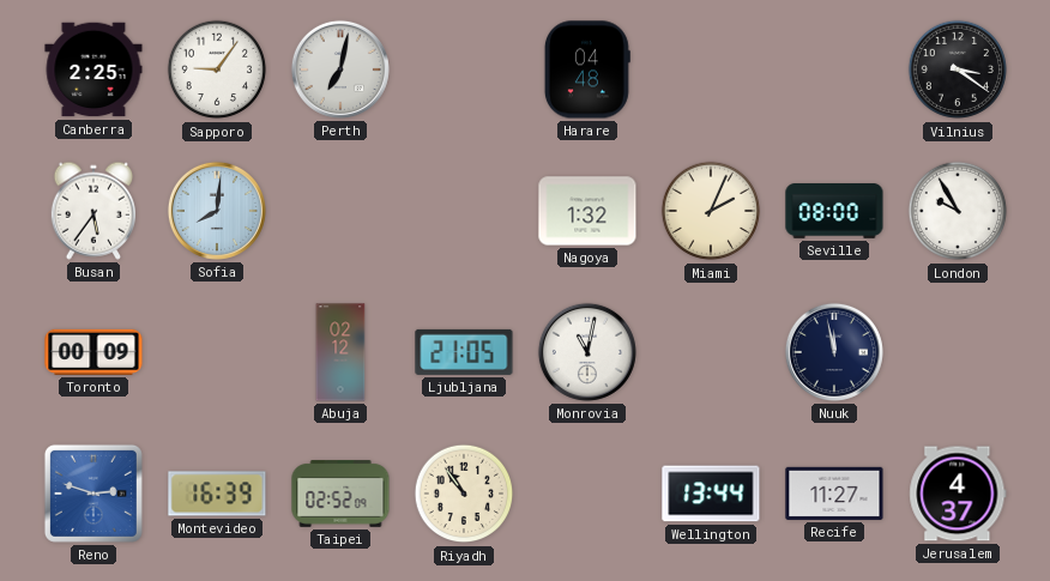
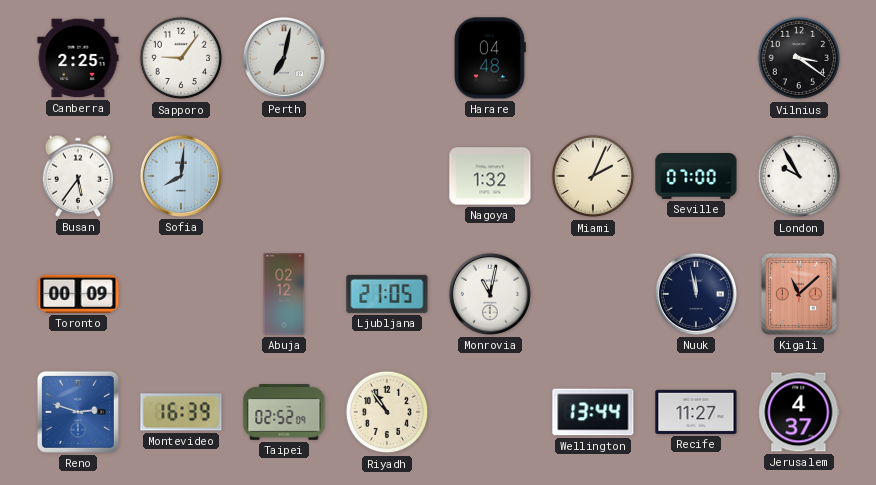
Seville: 08:00 -> 07:00 (696, 177)
Kigali: none -> 11:08 (799, 294)
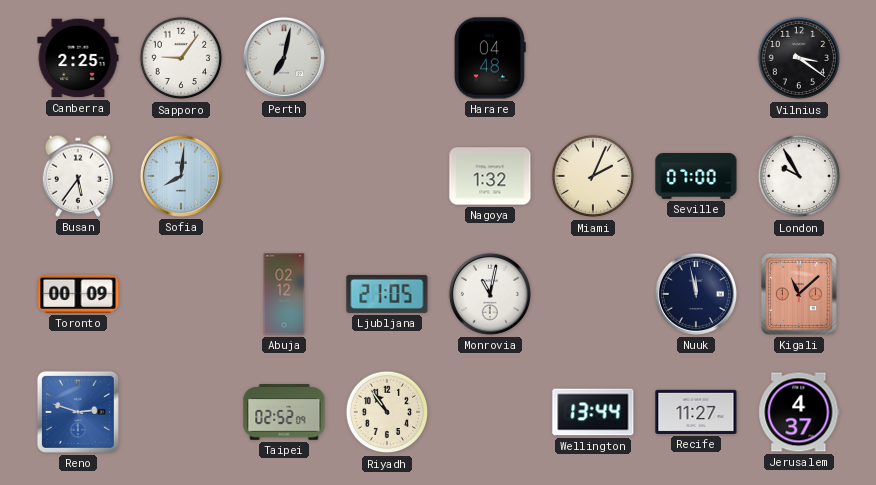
Montevideo: 16:39 -> none (181, 412)
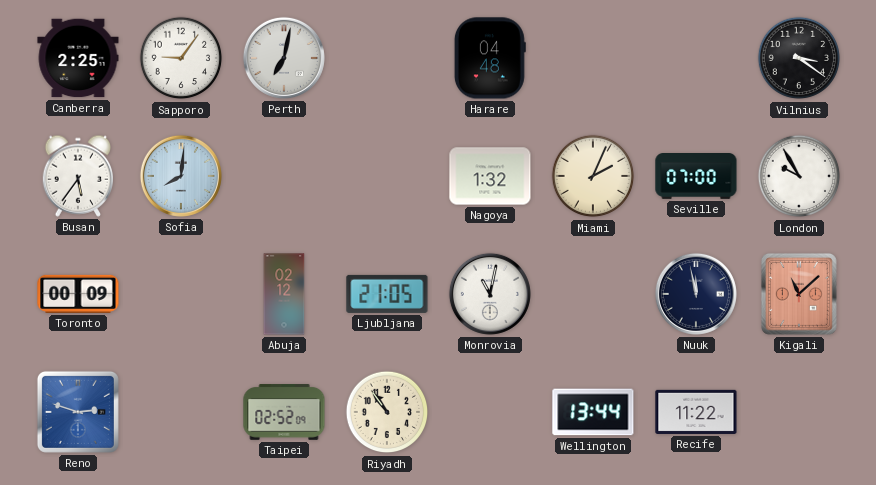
Recife: 11:27 -> 11:22 (696, 412)
Jerusalem: 4:37 -> none (799, 412)
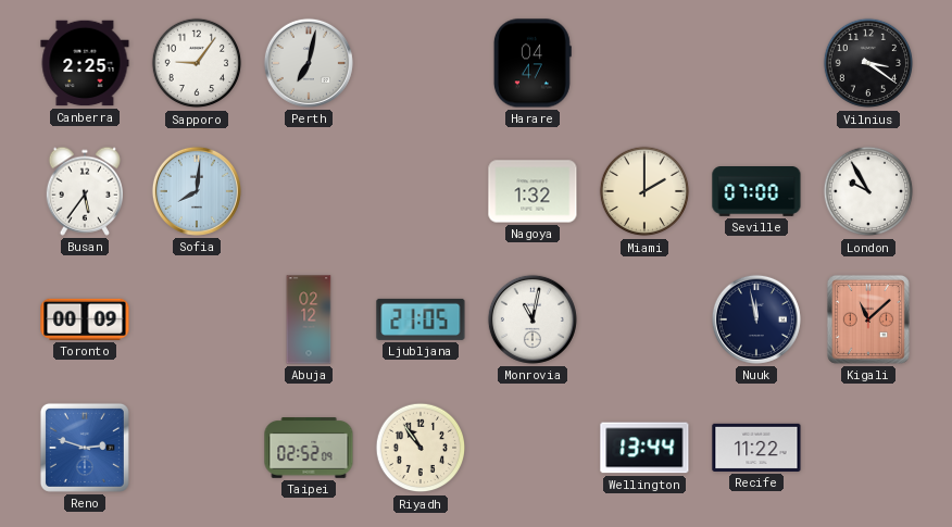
Harare: 04:48 -> 04:47 (533, 63)
Miami: 2:04 -> 2:00 (644, 191)
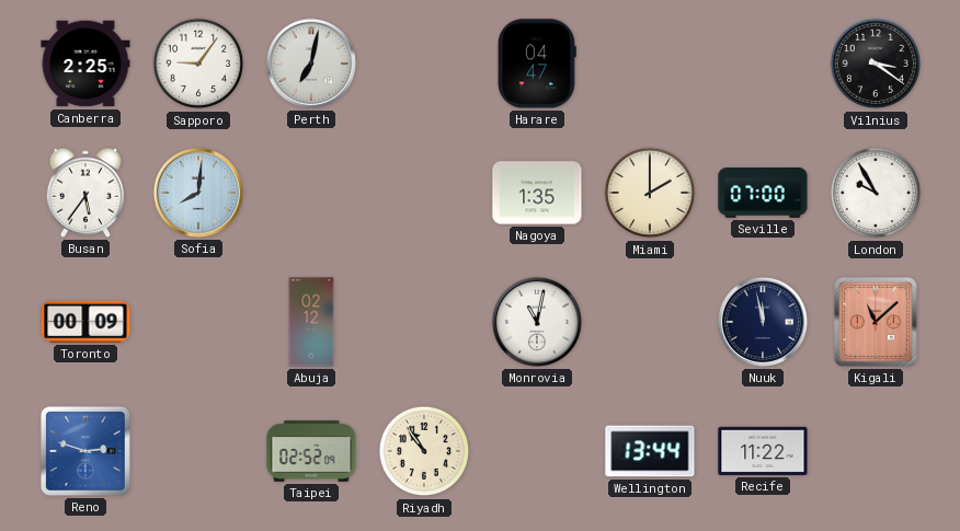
Nagoya: 1:32 -> 1:35 (537, 193)
Ljubljana: 21:05 -> none (421, 319)
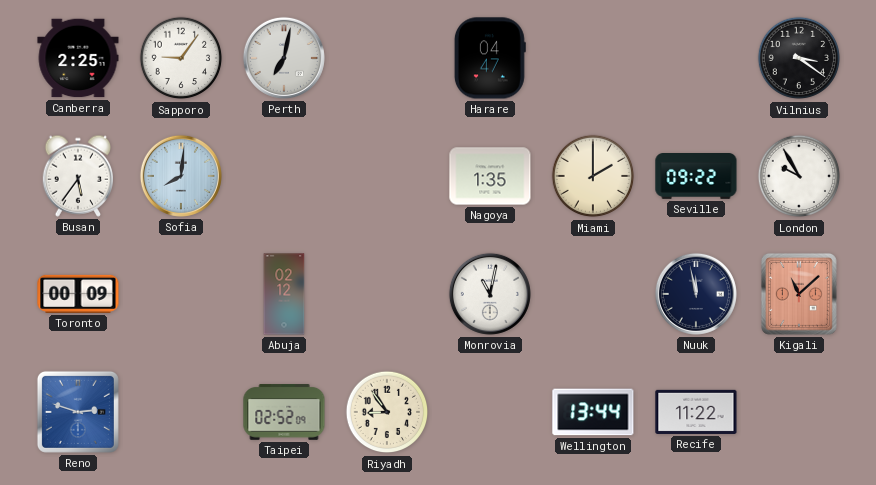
Seville: 07:00 -> 09:22 (696, 177)
Riyadh: 10:54 -> 8:54 (387, 412)
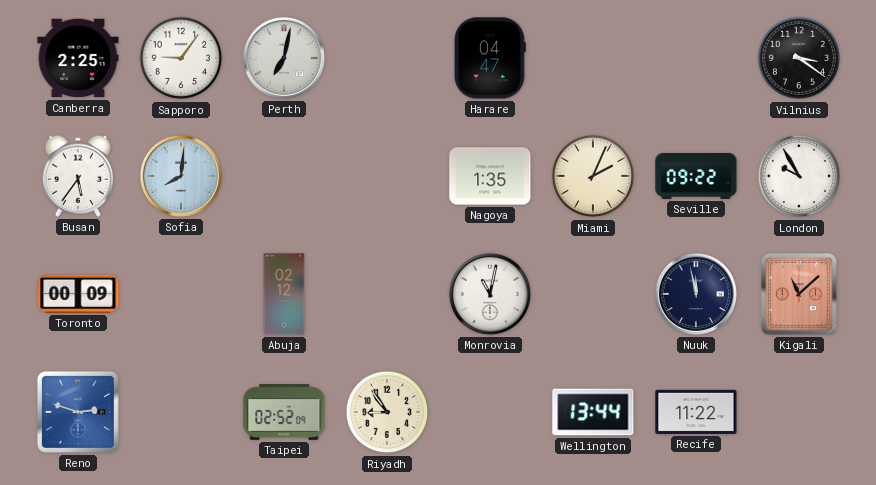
Miami: 2:00 -> 2:04 (593, 176)
